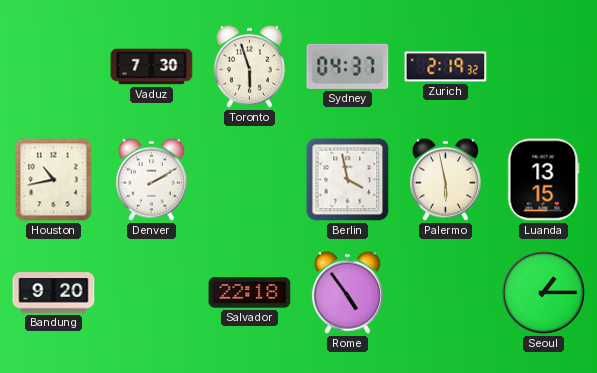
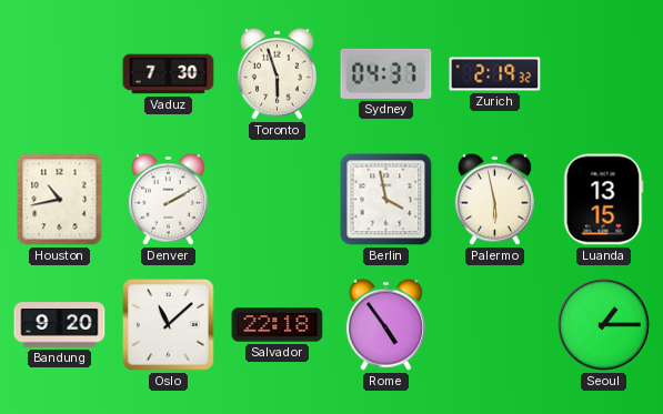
Oslo: none -> 11:08 (169, 325)
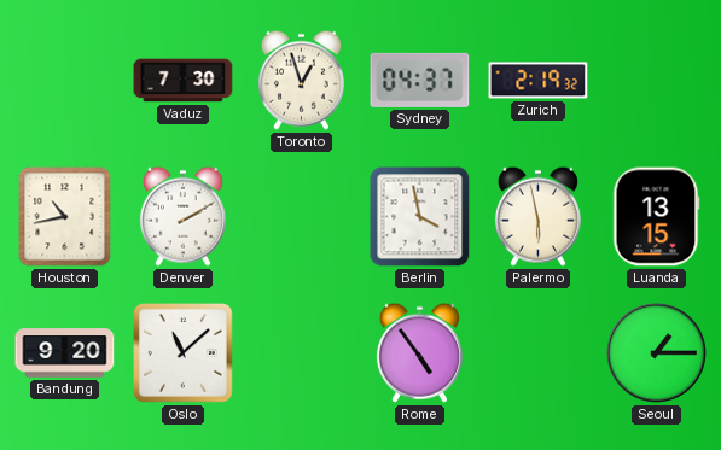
Toronto: 5:57 -> 12:57 (301, 80)
Salvador: 22:18 -> none (278, 325)
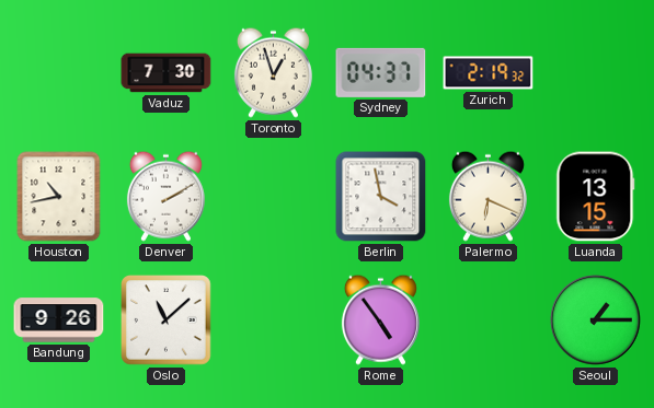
Palermo: 5:58 -> 6:19 (487, 196)
Bandung: 9:20 -> 9:26 (59, 320)
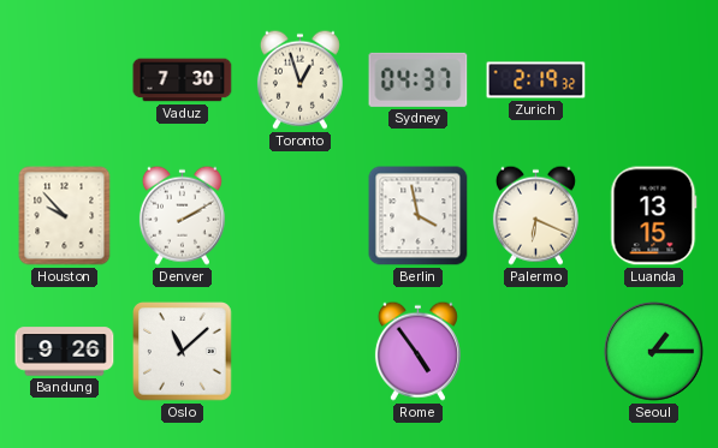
Houston: 10:43 -> 9:53 (65, 216)
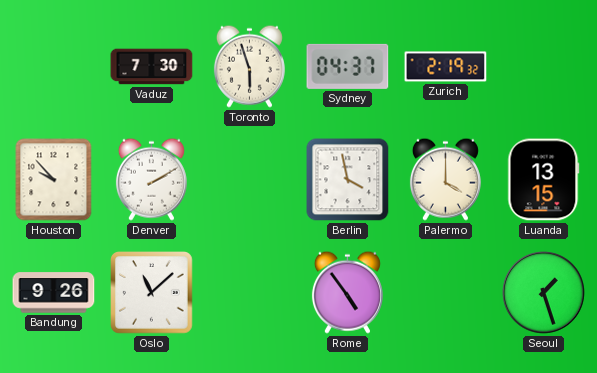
Toronto: 12:57 -> 5:57 (249, 66)
Palermo: 6:19 -> 4:00 (445, 179)
Seoul: 1:15 -> 1:27 (544, 293)
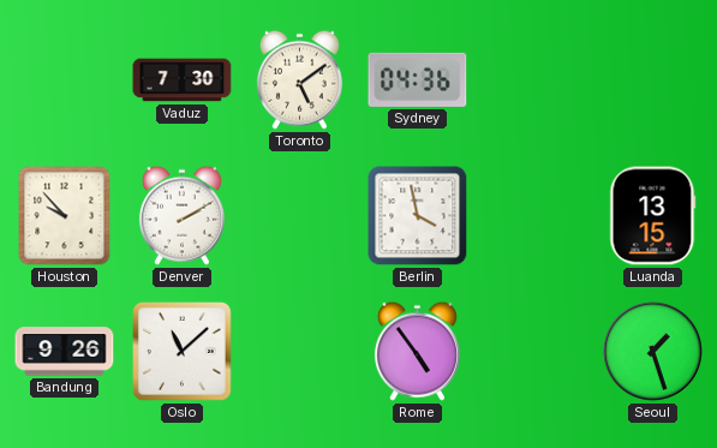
Toronto: 5:57 -> 5:09 (299, 79)
Sydney: 04:37 -> 04:36 (418, 79)
Zurich: 2:19 -> none (446, 67)
Palermo: 4:00 -> none (445, 179)
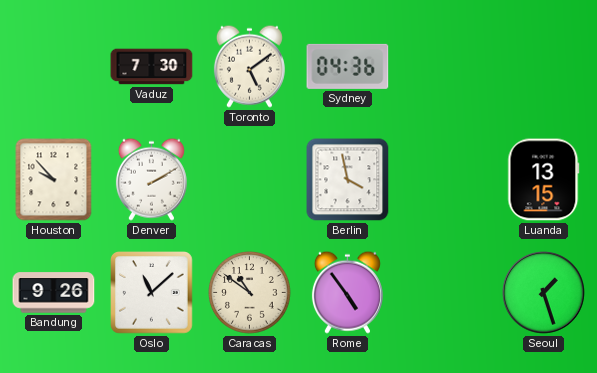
Caracas: none -> 10:51 (250, 293)
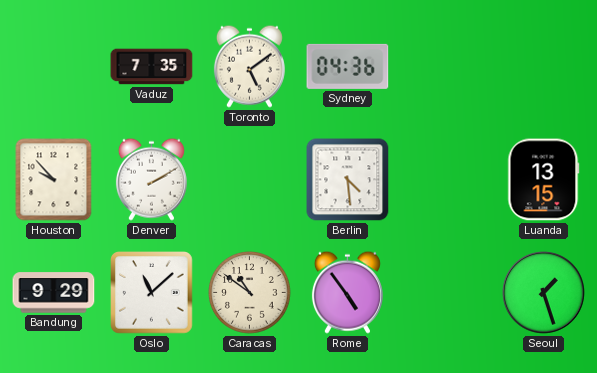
Vaduz: 7:30 -> 7:35 (152, 67)
Berlin: 3:58 -> 4:29 (348, 180)
Bandung: 9:26 -> 9:29 (54, 293)
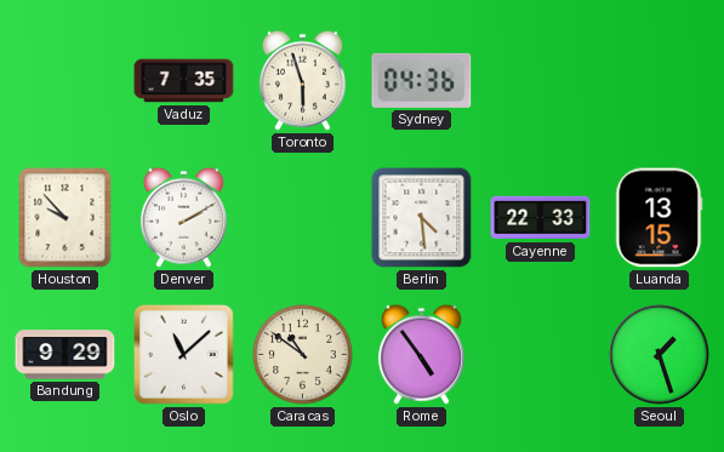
Toronto: 5:09 -> 5:57 (302, 80)
Cayenne: none -> 22:33 (541, 218)
